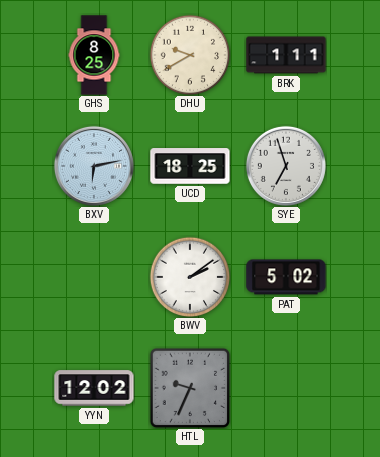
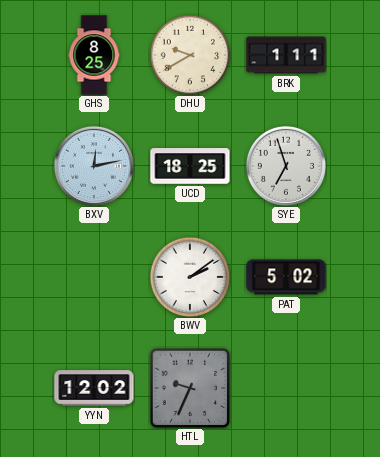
BXV: 6:13 -> 12:13 (94, 166)
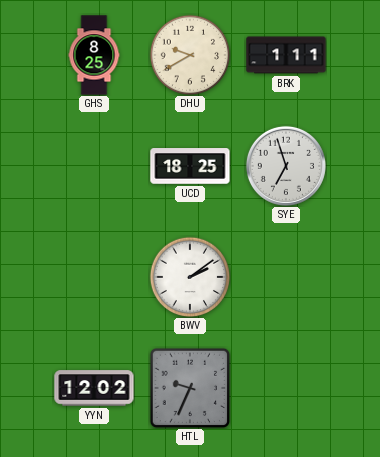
BXV: 12:13 -> none (94, 166)
PAT: 5:02 -> none (286, 277)
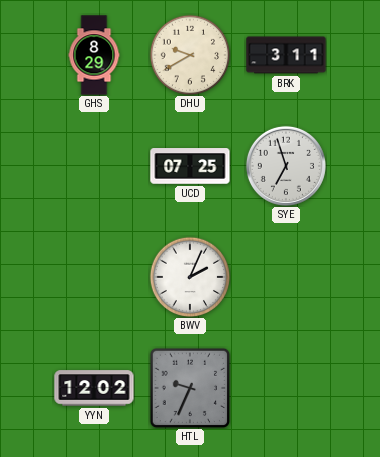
GHS: 8:25 -> 8:29 (94, 55)
BRK: 1:11 -> 3:11 (286, 55)
UCD: 18:25 -> 07:25 (190, 166)
BWV: 2:09 -> 2:04 (190, 277)
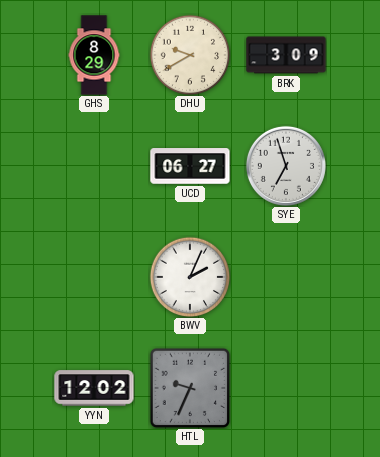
BRK: 3:11 -> 3:09 (286, 55)
UCD: 07:25 -> 06:27 (190, 166)
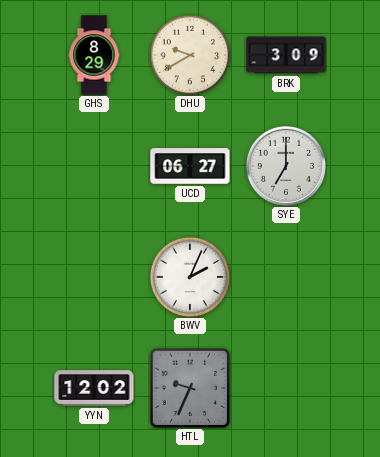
SYE: 6:57 -> 7:00 (286, 166)
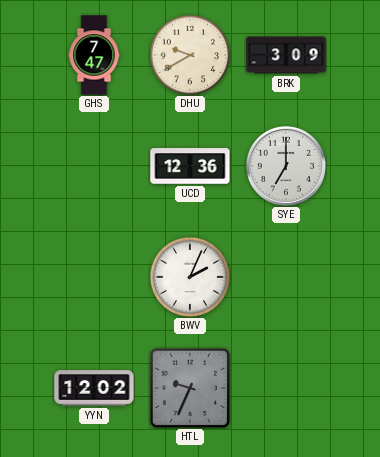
GHS: 8:29 -> 7:47 (94, 55)
UCD: 06:27 -> 12:36 (190, 166)
